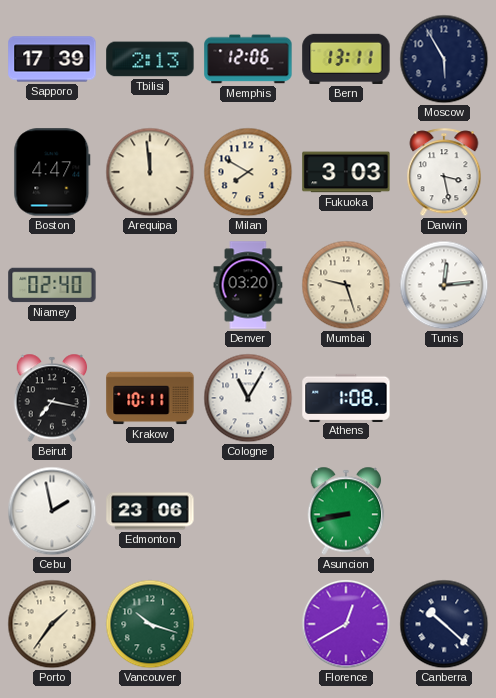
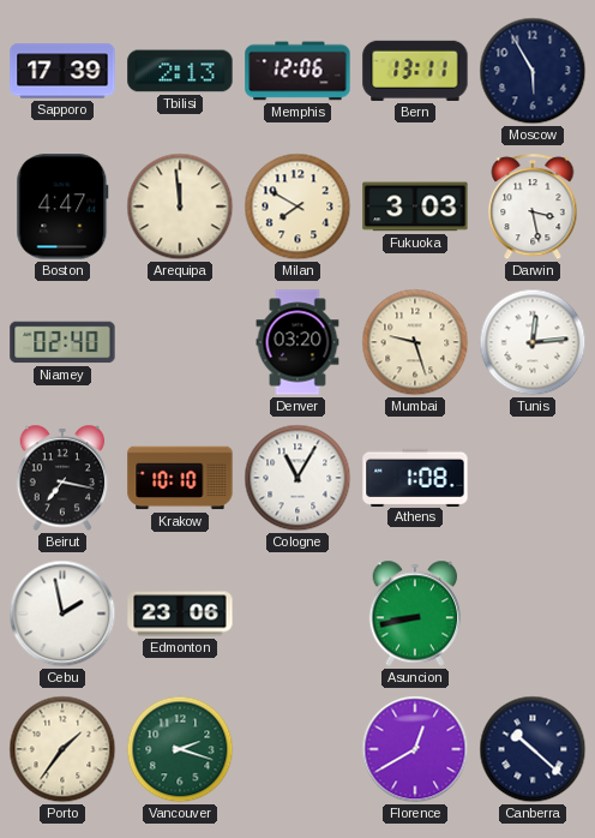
Krakow: 10:11 -> 10:10 (180, 478)
Vancouver: 10:18 -> 2:18 (180, 749)
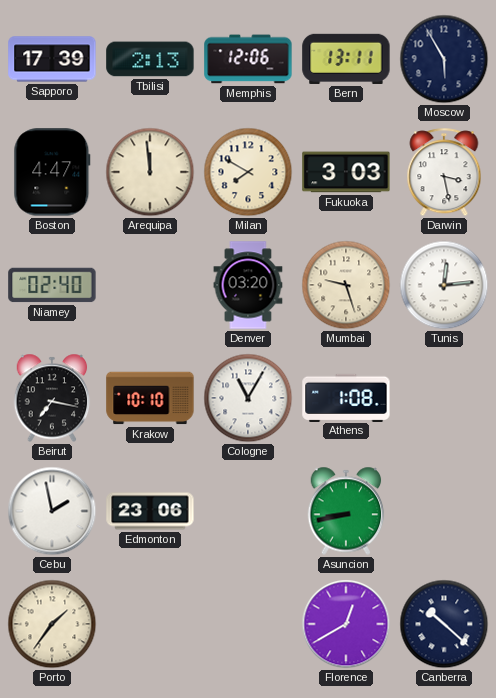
Vancouver: 2:18 -> none (180, 749)
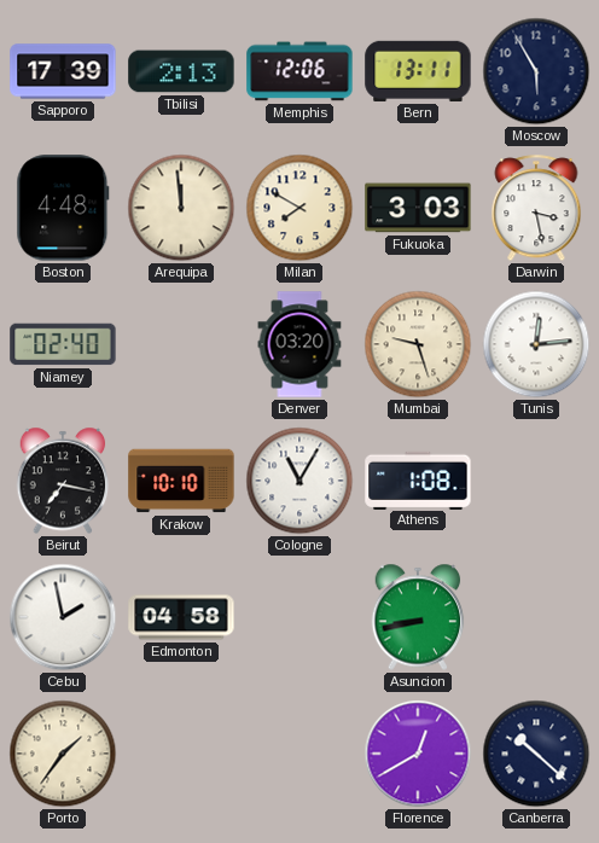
Boston: 4:47 -> 4:48 (63, 208)
Edmonton: 23:06 -> 04:58 (181, 617)
